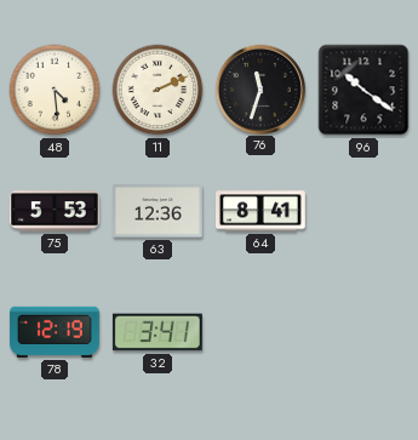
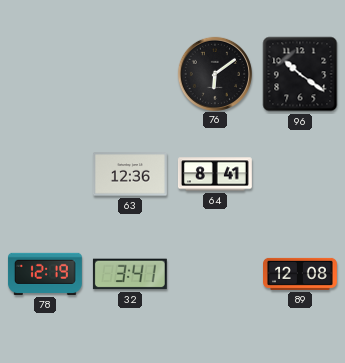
48: 4:29 -> none (55, 90)
11: 2:11 -> none (158, 90)
76: 11:33 -> 6:09 (214, 73)
75: 5:53 -> none (55, 211)
89: none -> 12:08 (301, 274)
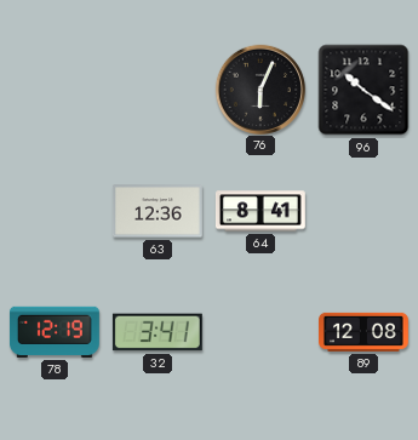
76: 6:09 -> 6:04 (259, 88)
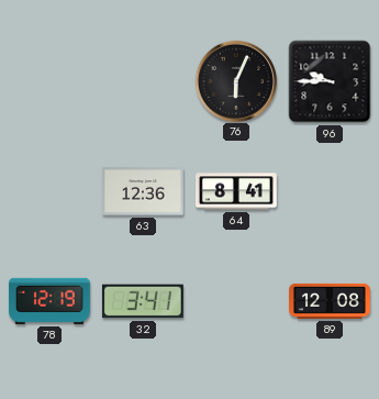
96: 10:21 -> 9:45 (330, 81)
